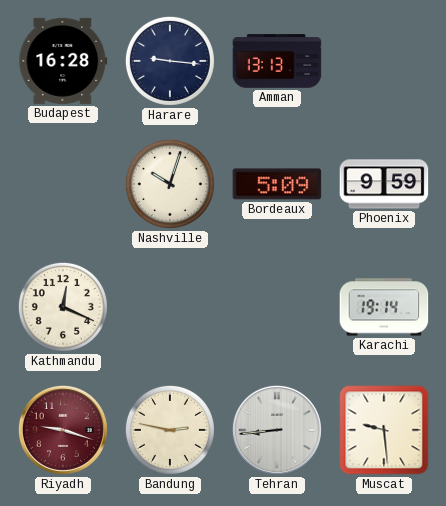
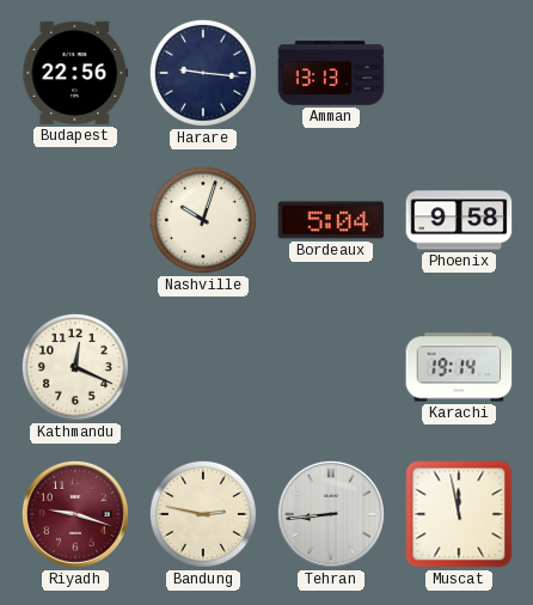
Budapest: 16:28 -> 22:56 (75, 73)
Bordeaux: 5:09 -> 5:04 (331, 220)
Phoenix: 9:59 -> 9:58 (459, 220)
Muscat: 9:29 -> 11:58 (459, 514)
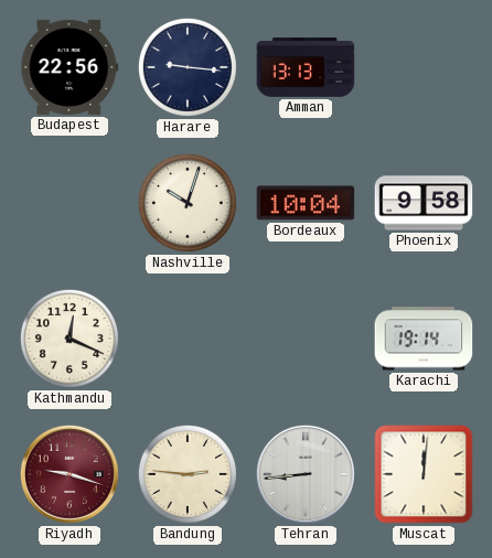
Bordeaux: 5:04 -> 10:04 (306, 203)
Bandung: 2:47 -> 2:46 (188, 474)
Muscat: 11:58 -> 12:01 (424, 474)
